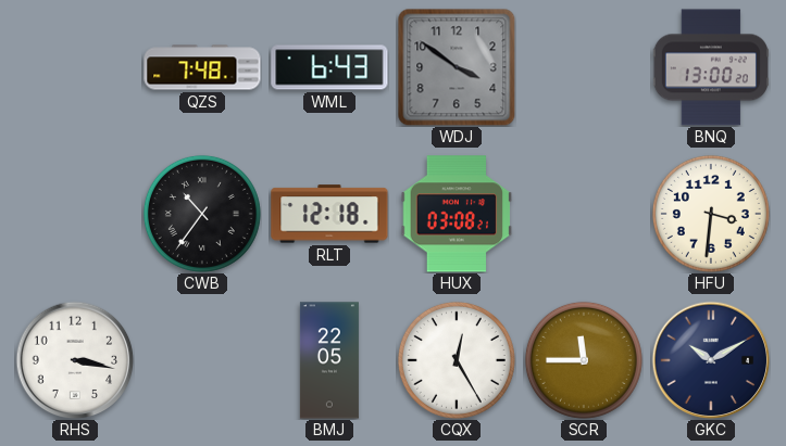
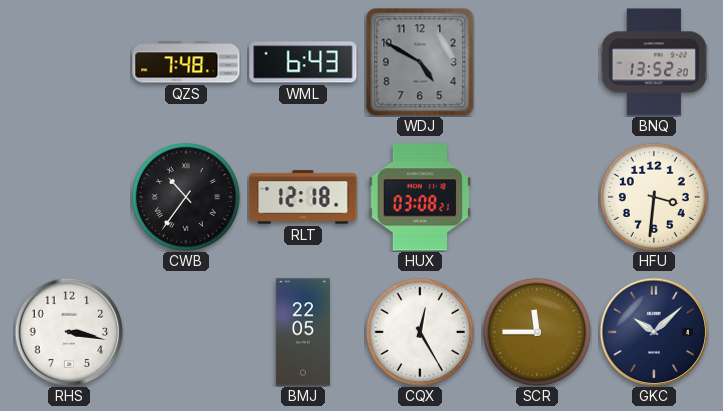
WDJ: 3:51 -> 4:50 (420, 62)
BNQ: 13:00 -> 13:52 (654, 62)
GKC: 10:10 -> 10:08 (654, 332)
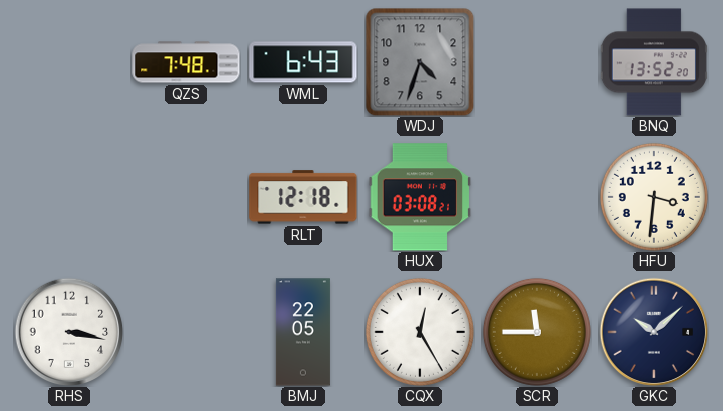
WDJ: 4:50 -> 4:33 (420, 62)
CWB: 10:36 -> none (186, 197)
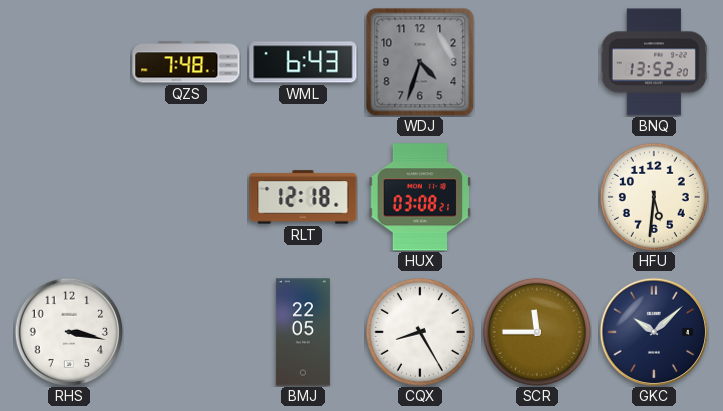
HFU: 3:31 -> 5:31 (654, 197)
CQX: 12:25 -> 8:25 (420, 332)
